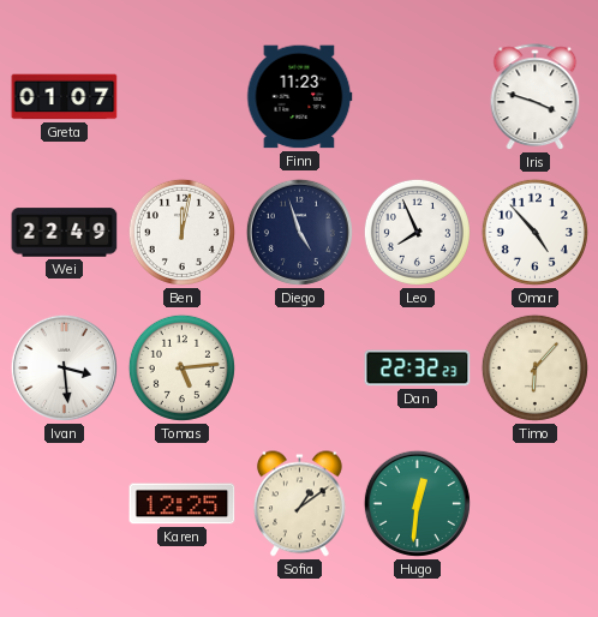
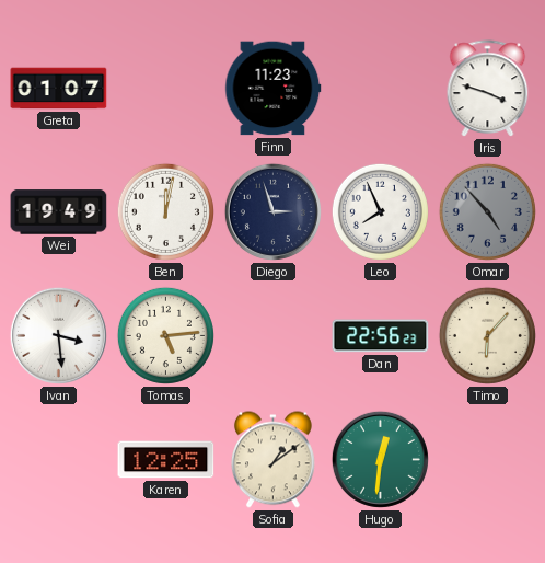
Wei: 22:49 -> 19:49 (59, 212)
Diego: 4:57 -> 2:57 (272, 211)
Omar dial: white -> grey (487, 211)
Dan: 22:32 -> 22:56 (381, 336)
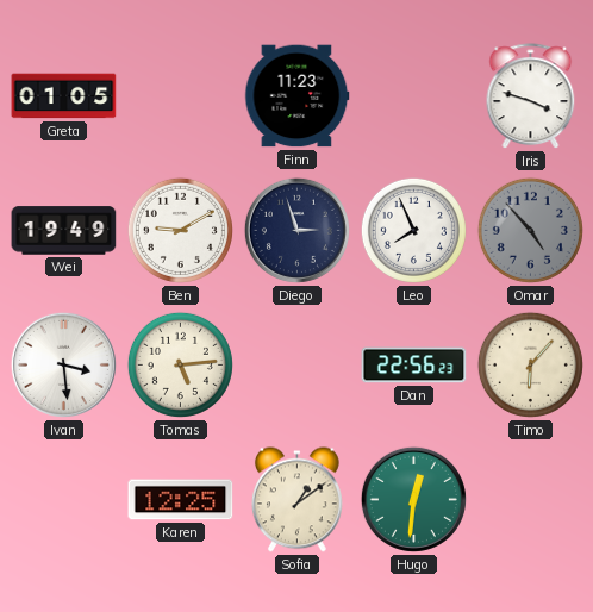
Greta: 01:07 -> 01:05 (64, 96)
Ben: 12:02 -> 9:10 (180, 230)
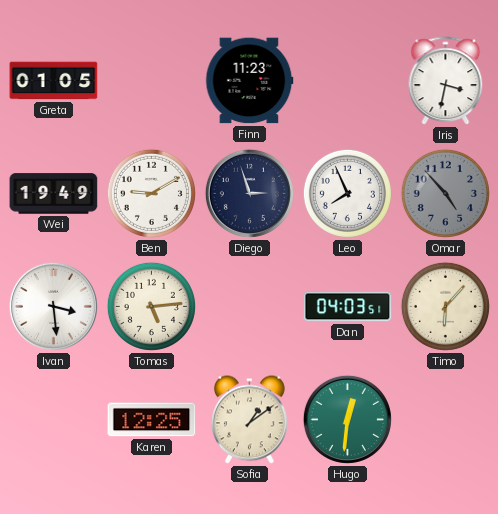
Iris: 3:48 -> 3:32 (446, 81)
Dan: 22:56 -> 04:03 (348, 307)
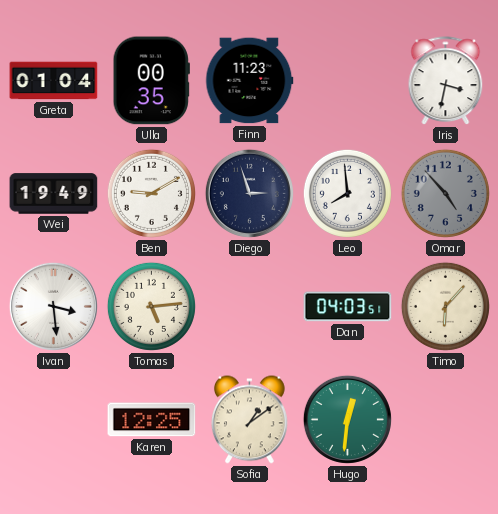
Greta: 01:05 -> 01:04 (54, 81)
Ulla: none -> 00:35 (151, 81)
Leo: 7:56 -> 7:59 (347, 193)
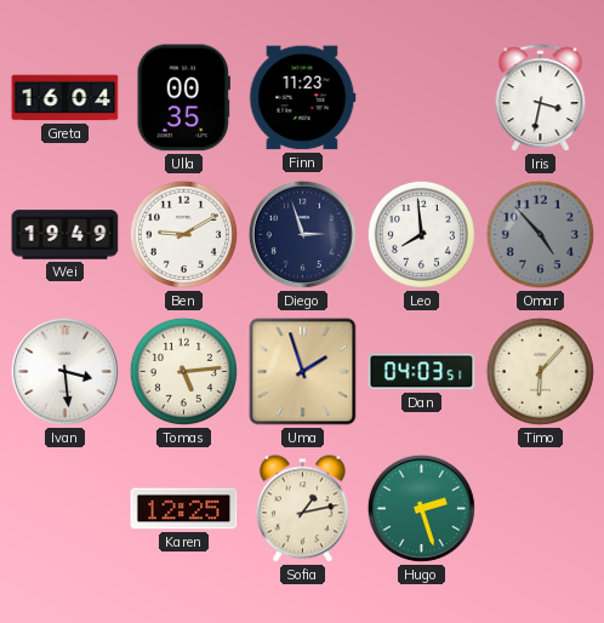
Greta: 01:04 -> 16:04 (65, 98)
Uma: none -> 1:57 (303, 372)
Sofia: 1:09 -> 1:13 (302, 509)
Hugo: 12:31 -> 2:27 (421, 508)
